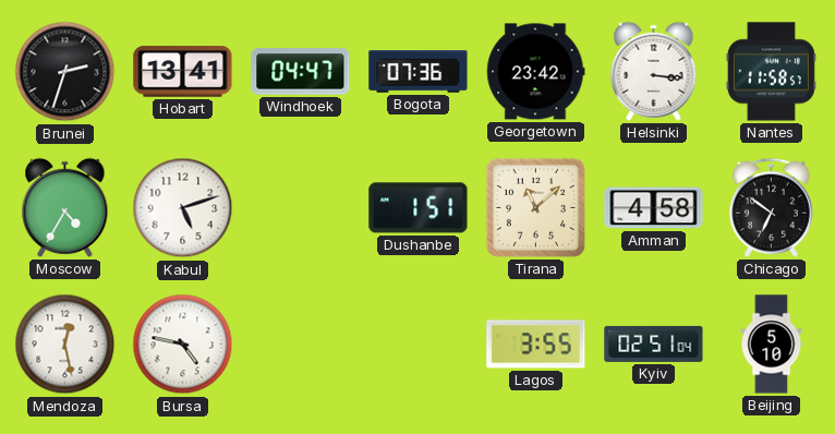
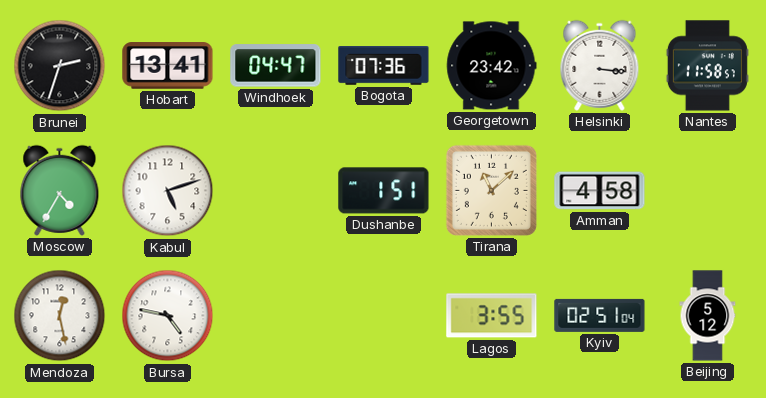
Chicago: 6:51 -> none (771, 207)
Beijing: 5:10 -> 5:12 (708, 316)
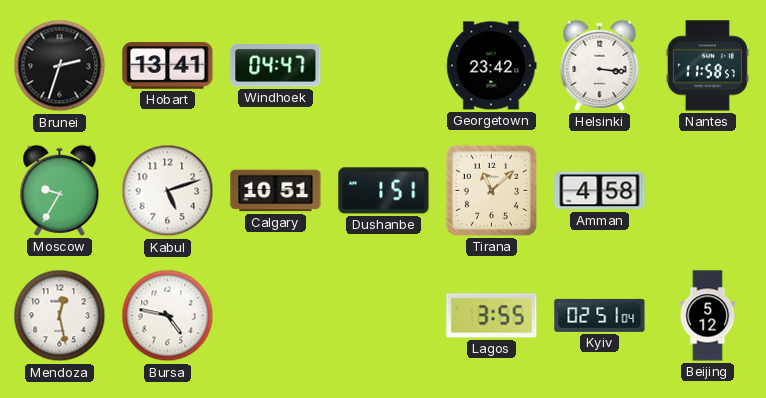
Bogota: 07:36 -> none (384, 66)
Moscow: 4:35 -> 9:35 (60, 190)
Calgary: none -> 10:51 (276, 191)
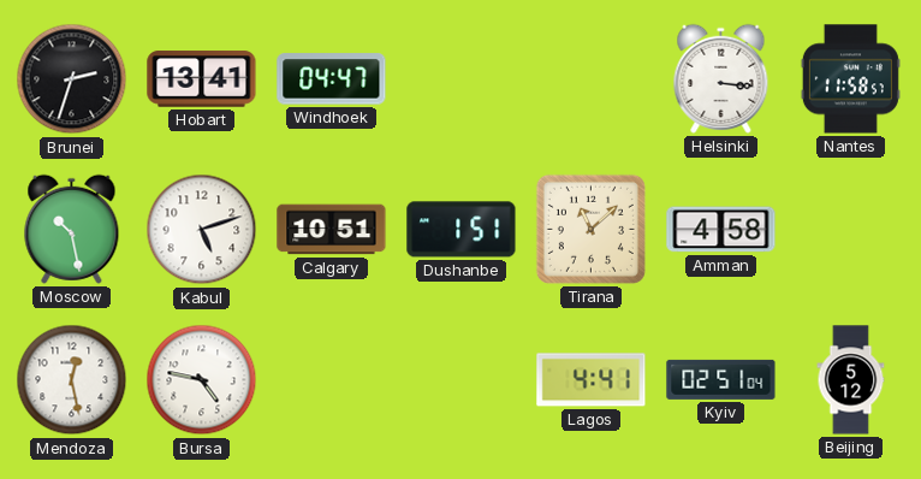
Georgetown: 23:42 -> none (492, 66)
Moscow: 9:35 -> 10:28 (72, 229)
Lagos: 3:55 -> 4:41 (592, 380)
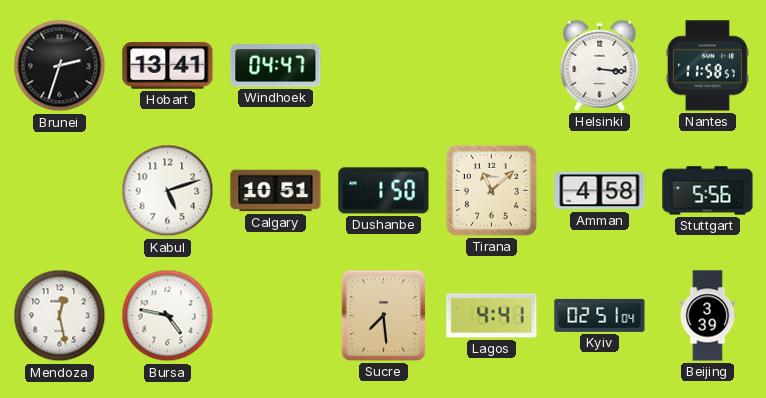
Moscow: 10:28 -> none (72, 229)
Dushanbe: 1:51 -> 1:50 (384, 191)
Stuttgart: none -> 5:56 (708, 191)
Sucre: none -> 7:29 (383, 315)
Beijing: 5:12 -> 3:39 (708, 316)
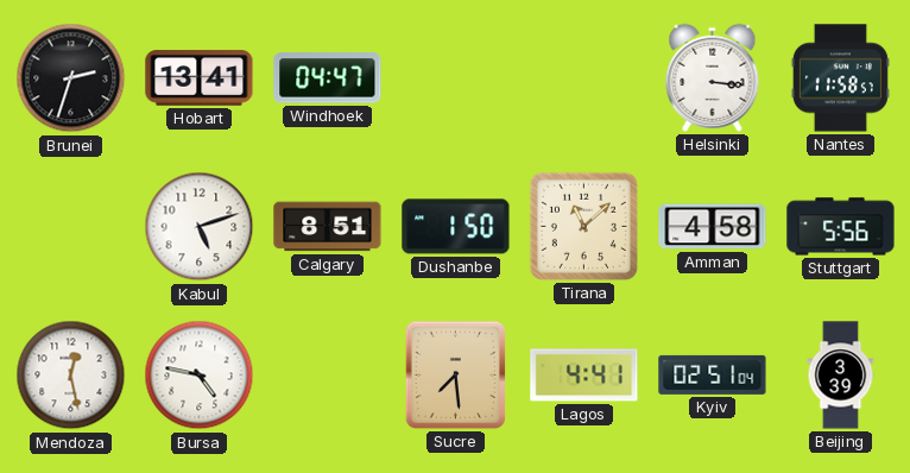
Calgary: 10:51 -> 8:51 (328, 227)
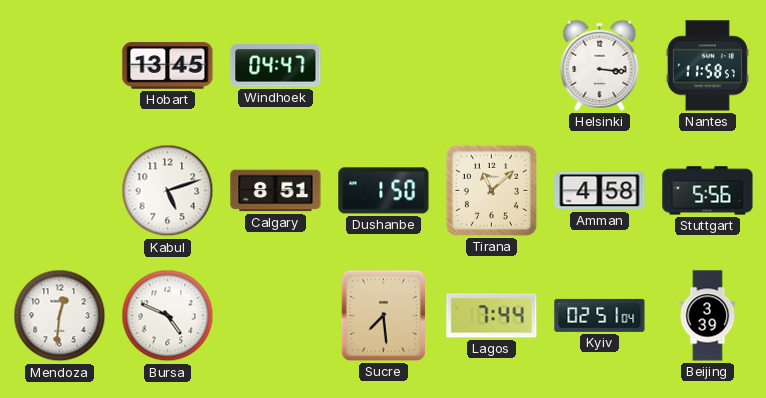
Brunei: 2:33 -> none (71, 78)
Hobart: 13:41 -> 13:45 (168, 66)
Mendoza: 12:28 -> 12:31 (60, 316)
Bursa: 4:47 -> 4:49 (168, 316)
Lagos: 4:41 -> 7:44 (492, 316)
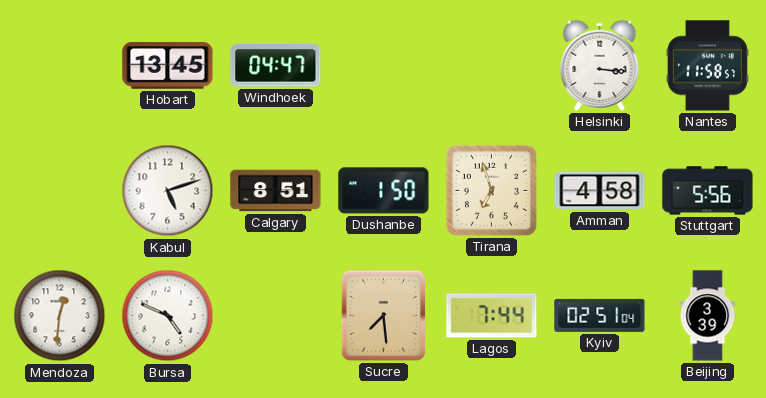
Tirana: 11:08 -> 6:57 (491, 190)
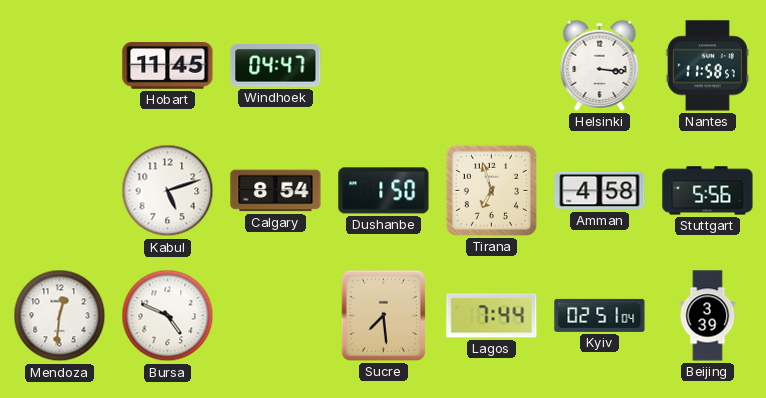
Hobart: 13:45 -> 11:45 (168, 66)
Calgary: 8:51 -> 8:54 (276, 191)
